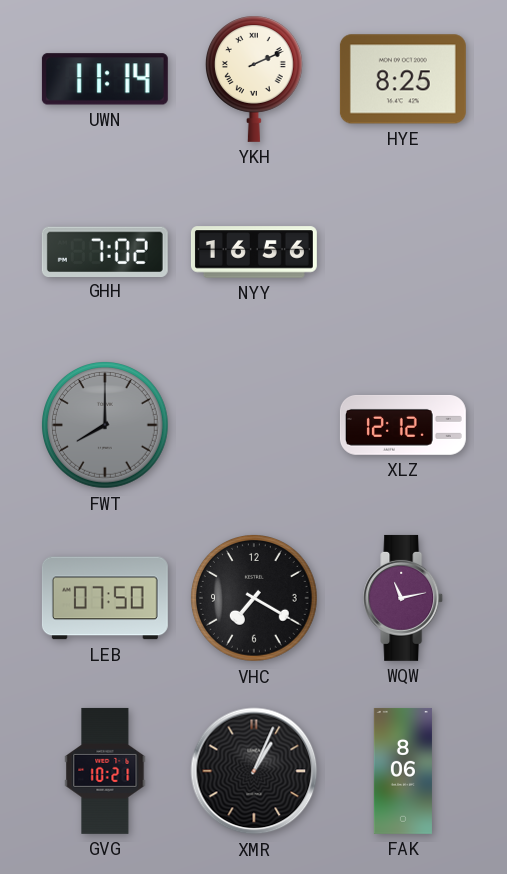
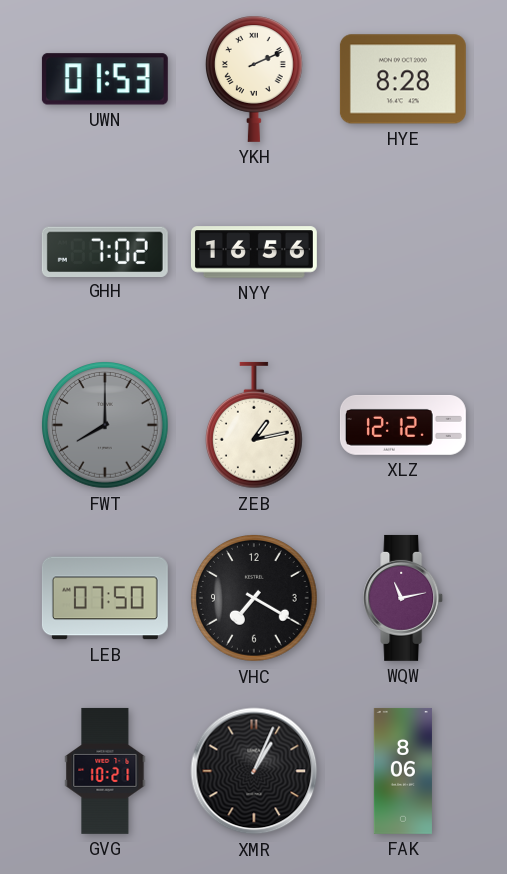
UWN: 11:14 -> 01:53 (105, 79)
HYE: 8:25 -> 8:28 (403, 79)
ZEB: none -> 1:13 (254, 425)
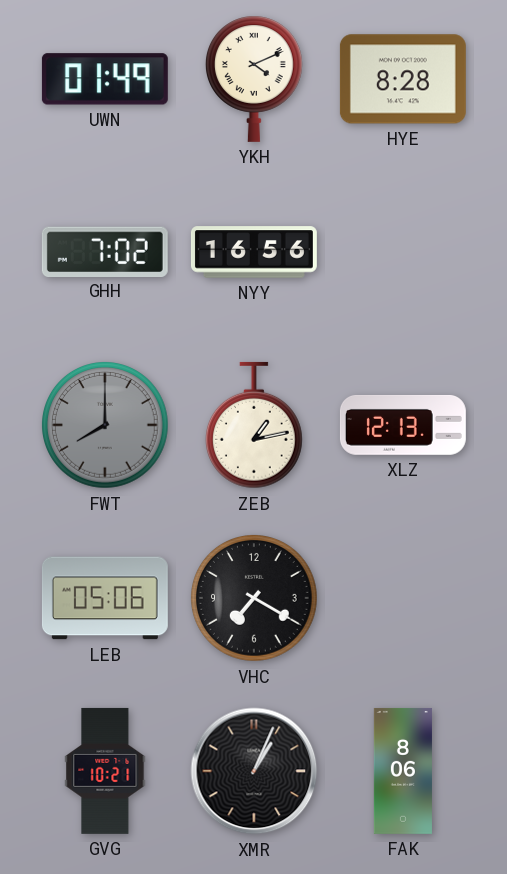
UWN: 01:53 -> 01:49 (105, 79)
YKH: 2:11 -> 4:11 (254, 79)
XLZ: 12:12 -> 12:13 (403, 425)
LEB: 07:50 -> 05:06 (105, 598)
WQW: 11:13 -> none (404, 598)
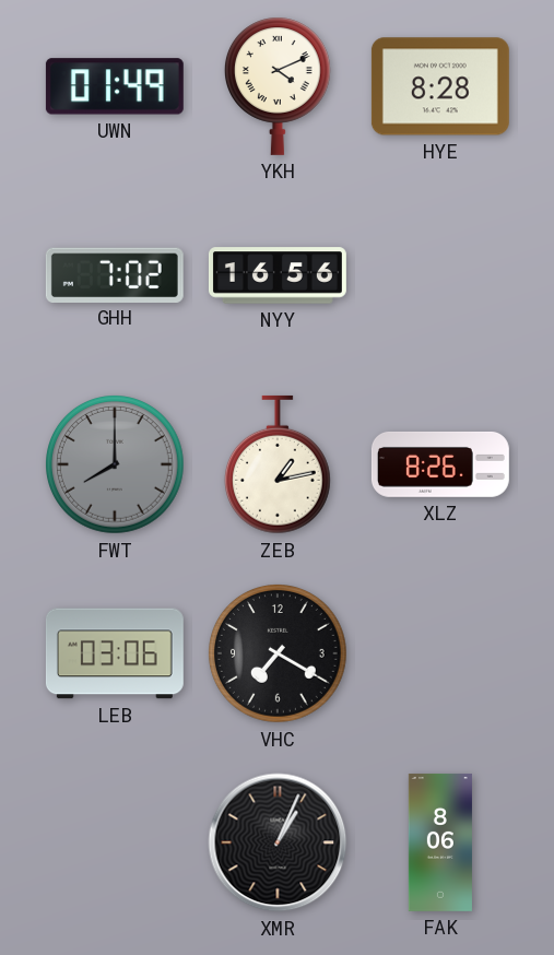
XLZ: 12:13 -> 8:26 (440, 464)
LEB: 05:06 -> 03:06 (115, 653)
GVG: 10:21 -> none (105, 771)
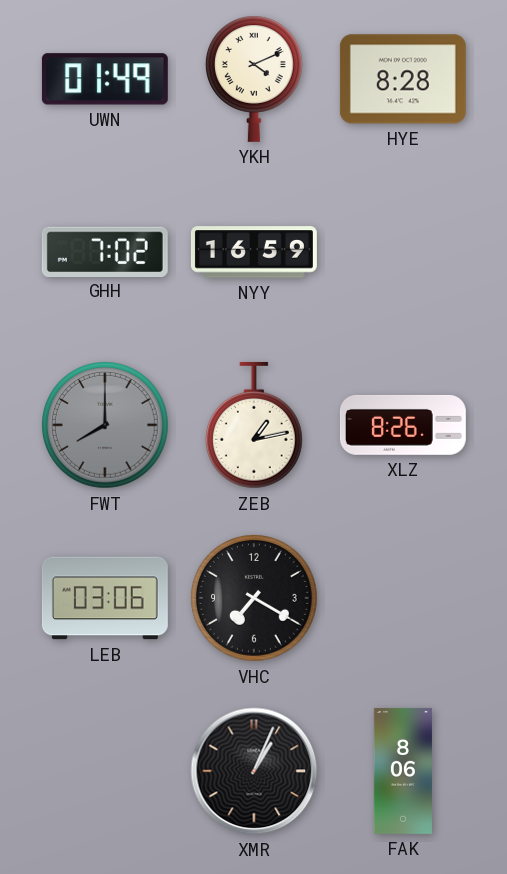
NYY: 16:56 -> 16:59 (254, 252)
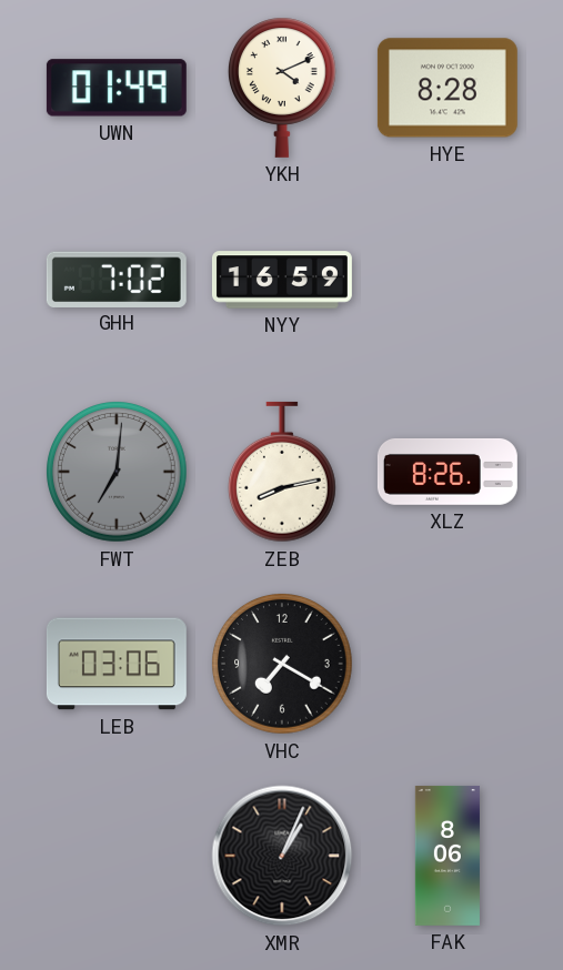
FWT: 8:00 -> 7:01 (118, 473)
ZEB: 1:13 -> 8:13 (282, 472)
